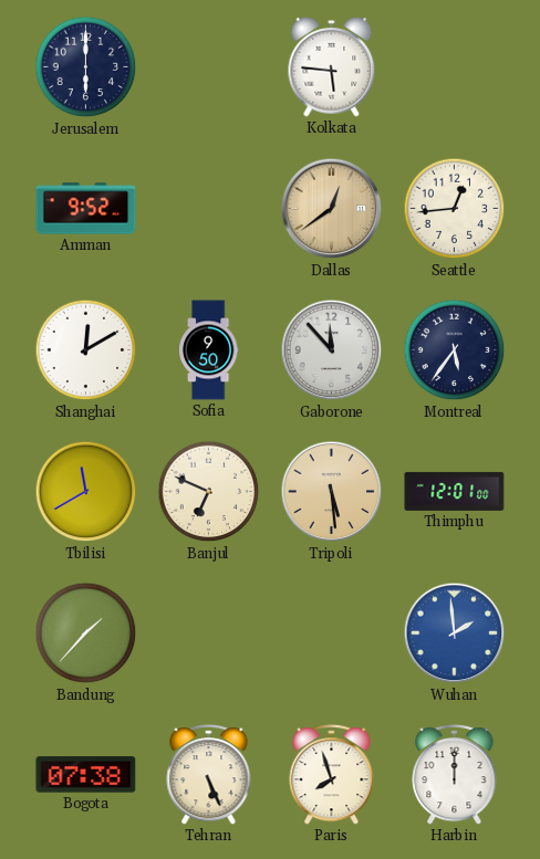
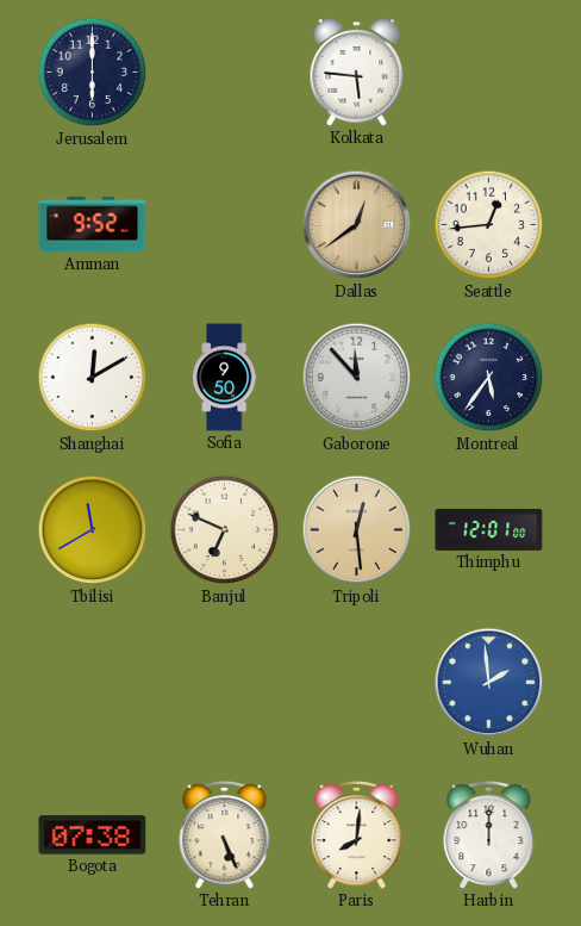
Tripoli: 5:29 -> 12:29 (357, 530)
Bandung: 1:37 -> none (86, 633)
Paris: 7:57 -> 8:01 (357, 835)
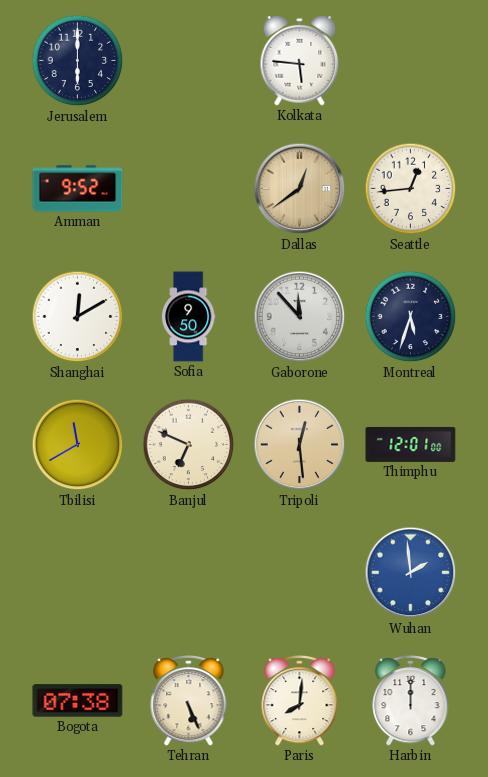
Montreal: 5:36 -> 5:33 (411, 317)
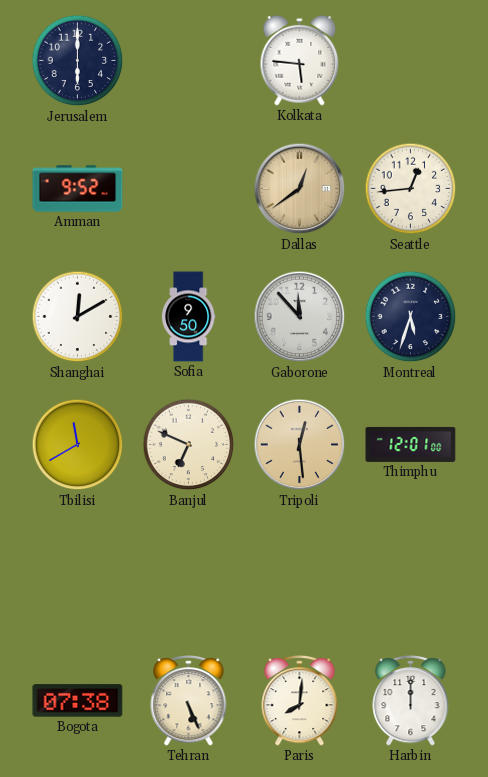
Wuhan: 1:59 -> none (411, 573)
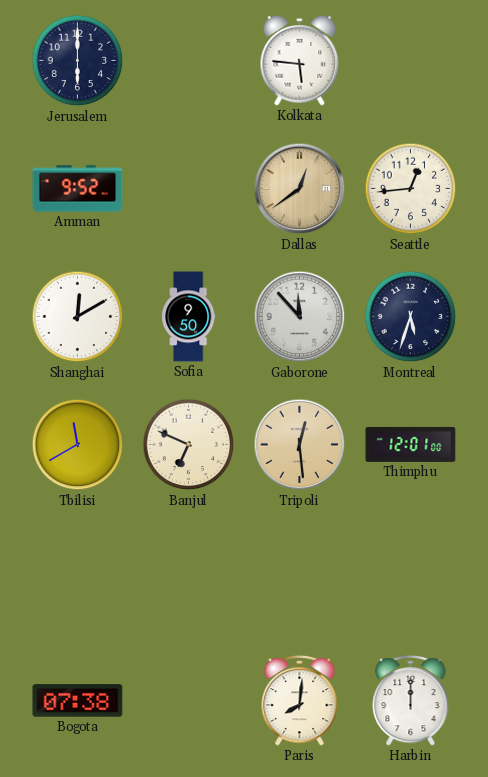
Tehran: 5:26 -> none (189, 701)
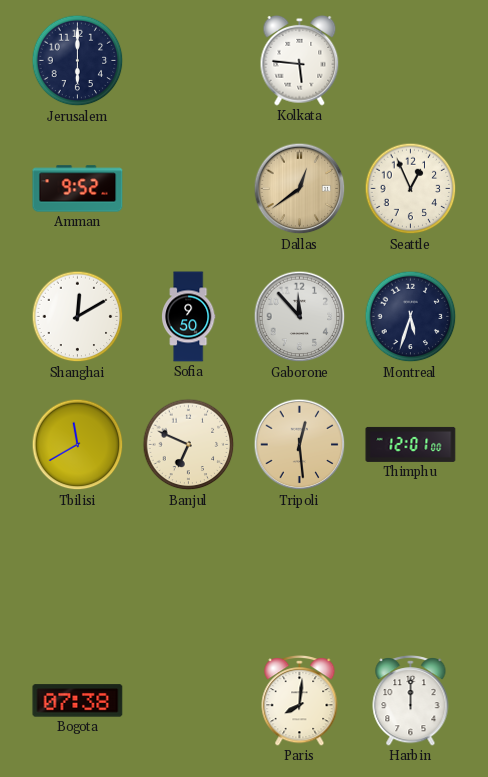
Seattle: 12:44 -> 12:56 (411, 189)
